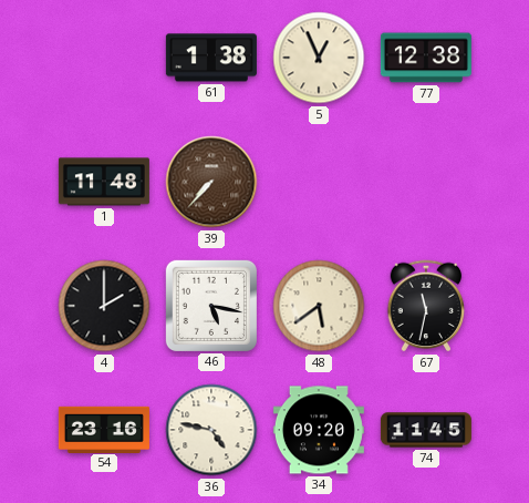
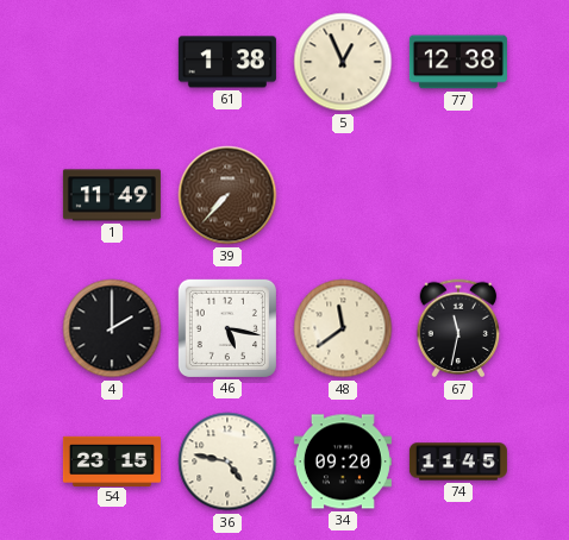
1: 11:48 -> 11:49 (112, 195)
48: 5:39 -> 11:39 (343, 328)
54: 23:16 -> 23:15 (112, 460)
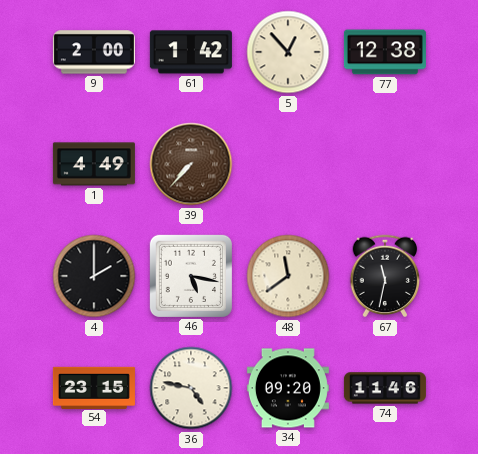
9: none -> 2:00 (94, 52)
61: 1:38 -> 1:42 (191, 52)
5: 12:56 -> 12:53 (288, 52)
1: 11:49 -> 4:49 (94, 164)
74: 11:45 -> 11:46 (385, 388)
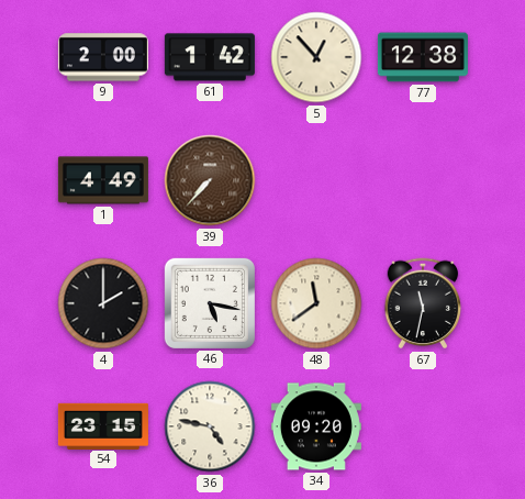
74: 11:46 -> none (385, 388)
